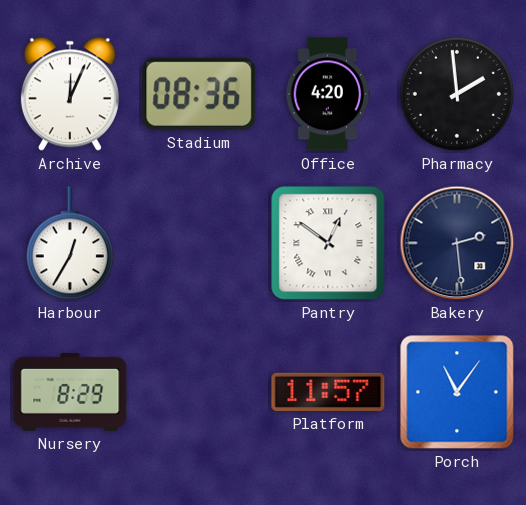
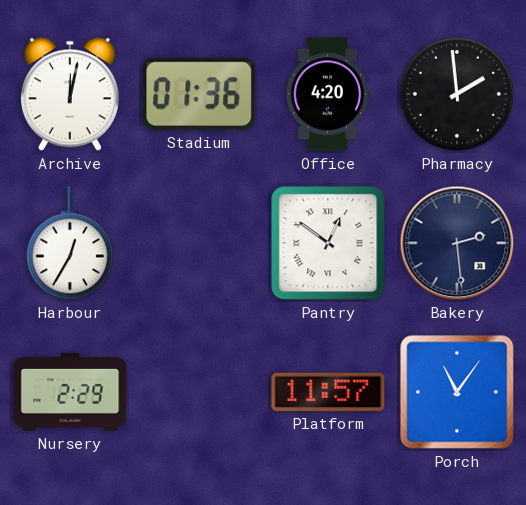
Archive: 12:04 -> 12:02 (70, 94)
Stadium: 08:36 -> 01:36 (199, 94)
Nursery: 8:29 -> 2:29 (70, 392)
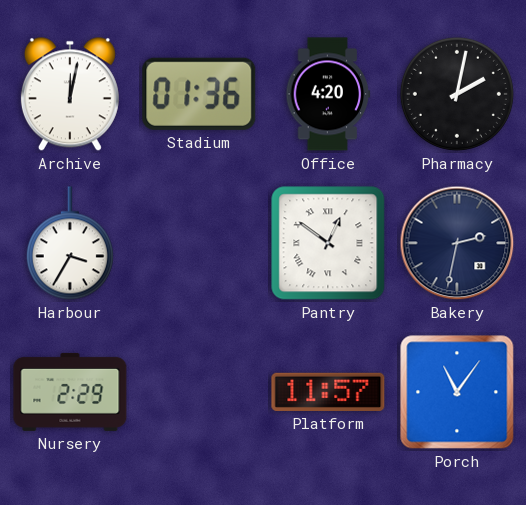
Pharmacy: 1:59 -> 2:02 (457, 94)
Harbour: 12:35 -> 3:35 (70, 243)
Bakery: 2:29 -> 2:32 (457, 243)
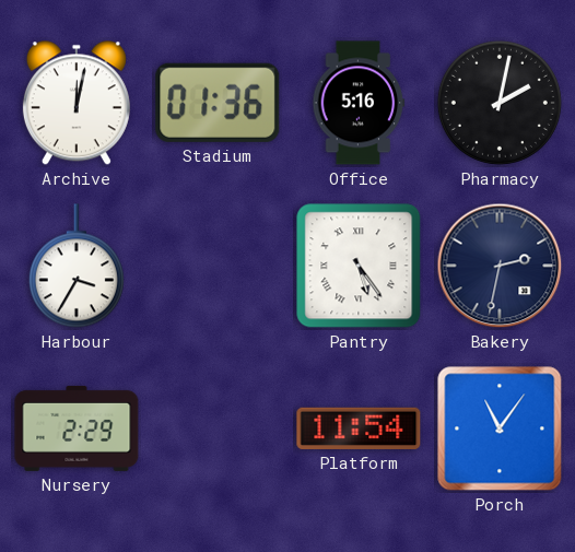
Office: 4:20 -> 5:16 (359, 103)
Pantry: 12:51 -> 5:24 (359, 266)
Platform: 11:57 -> 11:54 (359, 428)
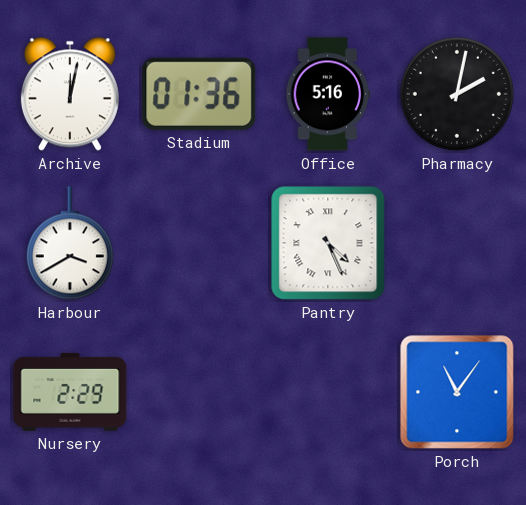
Harbour: 3:35 -> 3:40 (70, 243)
Pantry: 5:24 -> 4:26 (328, 243)
Bakery: 2:32 -> none (500, 266)
Platform: 11:54 -> none (359, 428)
